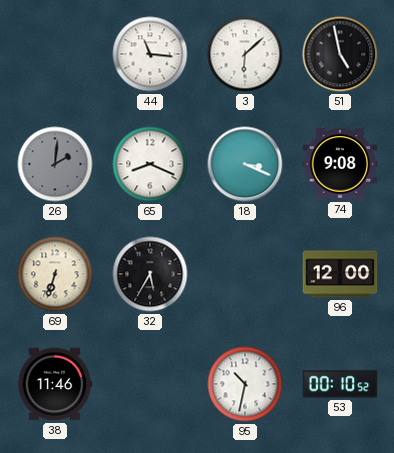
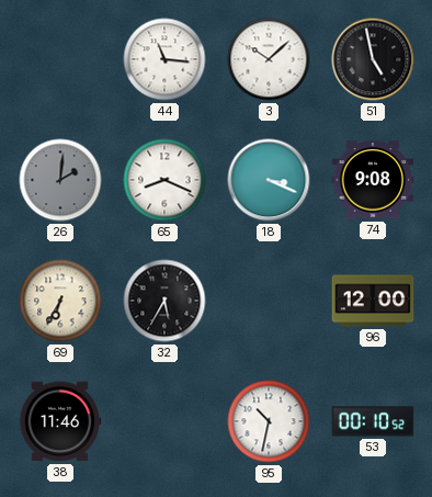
3: 6:08 -> 10:08 (269, 59)
69: 6:33 -> 6:35 (60, 301)
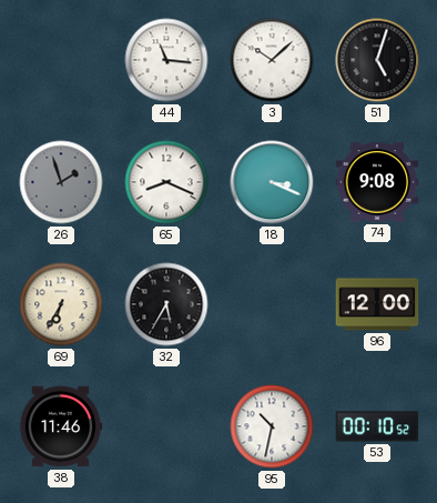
51: 4:58 -> 5:03 (377, 60)
26: 2:01 -> 1:57 (61, 182)
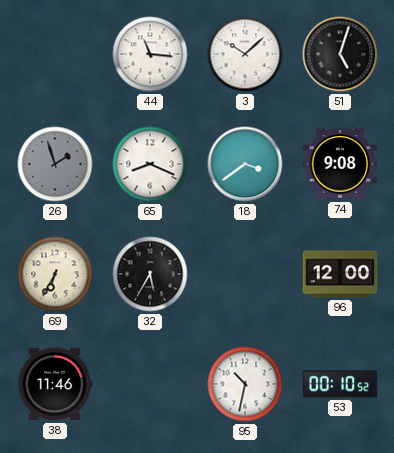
18: 3:19 -> 3:39 (245, 164)
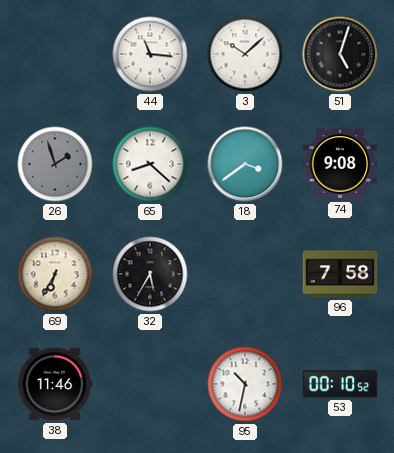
65: 8:19 -> 8:22 (150, 164)
96: 12:00 -> 7:58 (340, 274)
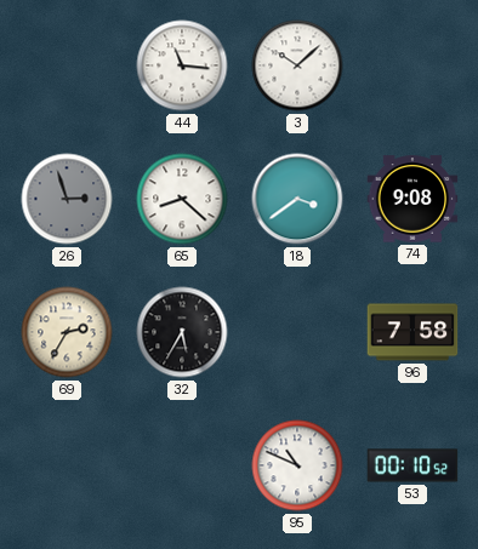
51: 5:03 -> none (340, 54)
26: 1:57 -> 2:57 (67, 199)
69: 6:35 -> 2:35 (67, 332)
38: 11:46 -> none (55, 384)
95: 10:32 -> 10:49 (297, 465)
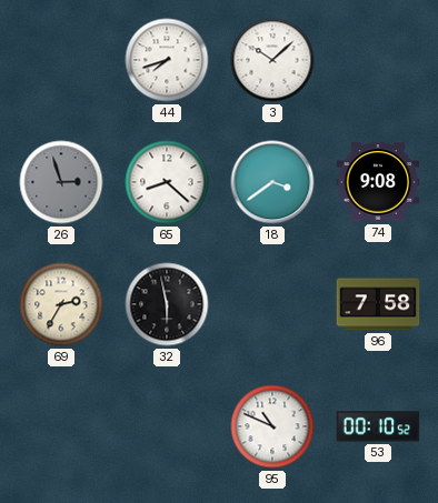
44: 11:16 -> 7:42 (167, 60)
32: 5:35 -> 5:58 (167, 304)
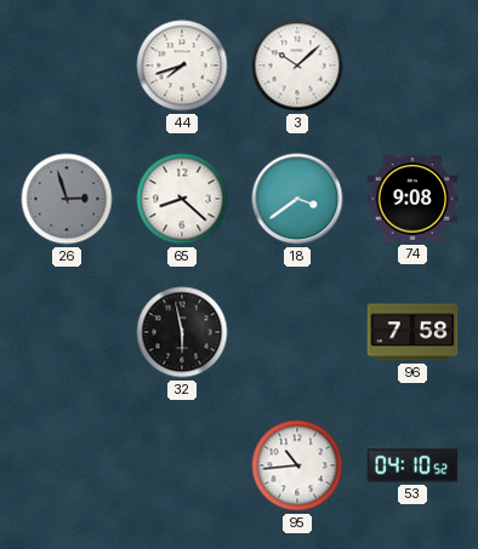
69: 2:35 -> none (61, 304)
95: 10:49 -> 10:44 (297, 465)
53: 00:10 -> 04:10 (412, 465)
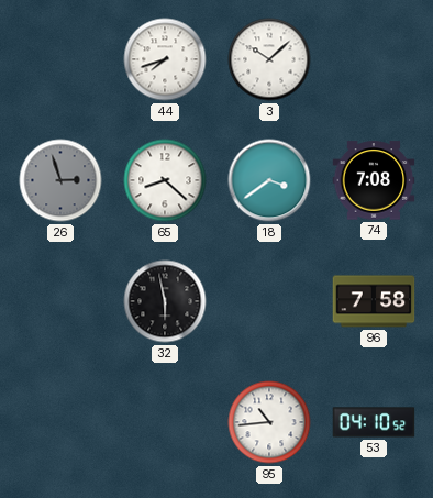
74: 9:08 -> 7:08 (374, 180)
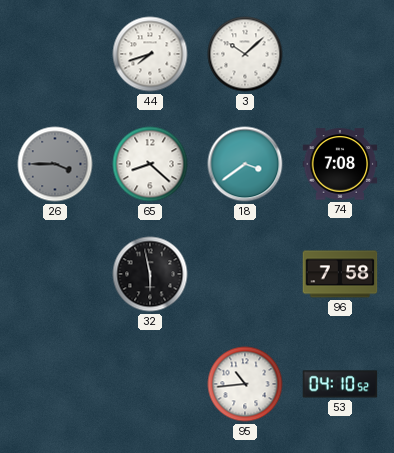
26: 2:57 -> 3:45 (55, 164)
